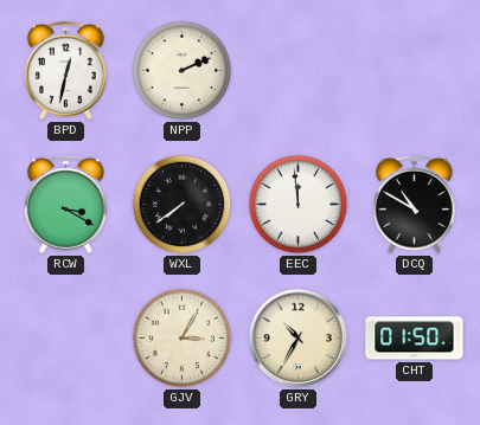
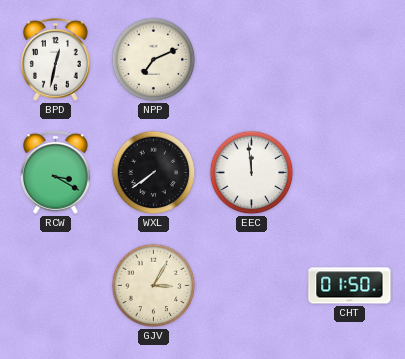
NPP: 2:11 -> 7:11 (154, 60)
DCQ: 10:50 -> none (415, 204)
GRY: 10:35 -> none (299, 339)
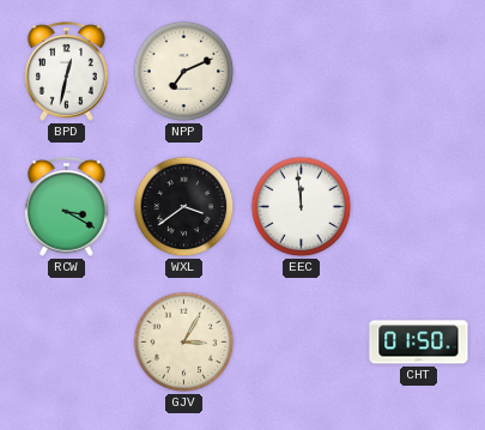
WXL: 7:39 -> 3:39 (184, 207)
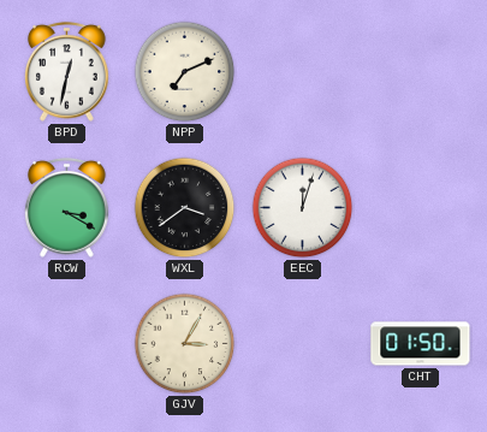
EEC: 11:59 -> 12:03 (303, 208)
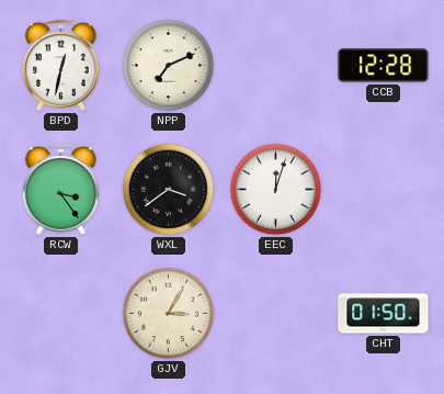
CCB: none -> 12:28 (384, 66)
RCW: 3:20 -> 3:24 (61, 189)
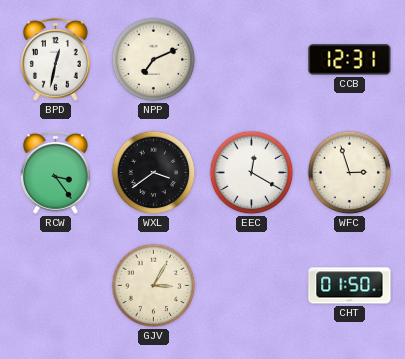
CCB: 12:28 -> 12:31 (350, 60)
EEC: 12:03 -> 12:20 (252, 173)
WFC: none -> 2:57 (350, 173)
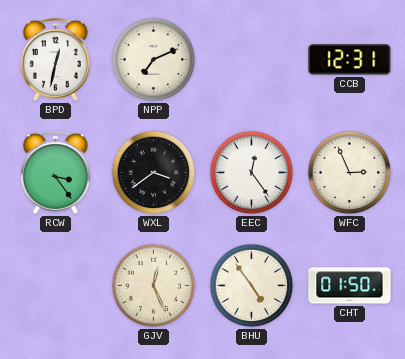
EEC: 12:20 -> 12:24 (252, 173)
WFC: 2:57 -> 2:56 (350, 173)
GJV: 3:05 -> 12:26 (154, 286)
BHU: none -> 4:54 (252, 286)
